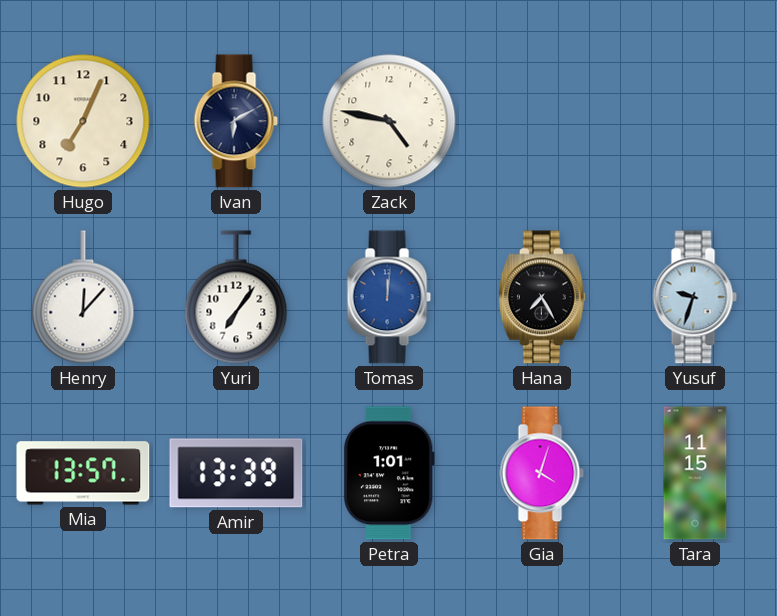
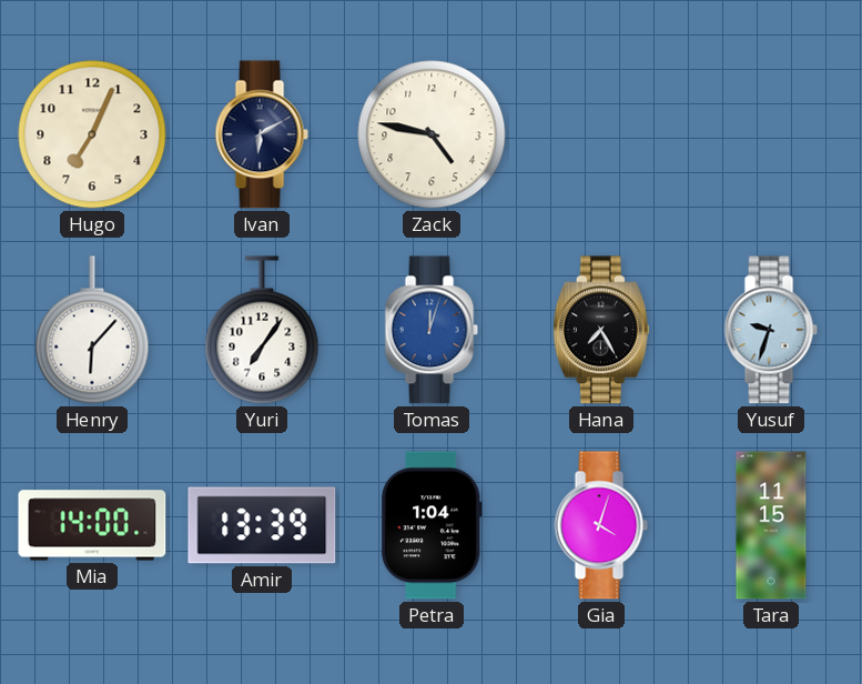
Henry: 12:07 -> 6:07 (92, 330)
Tomas: 12:01 -> 12:03 (432, 330)
Mia: 13:57 -> 14:00 (92, 525)
Petra: 1:01 -> 1:04 (432, 525)
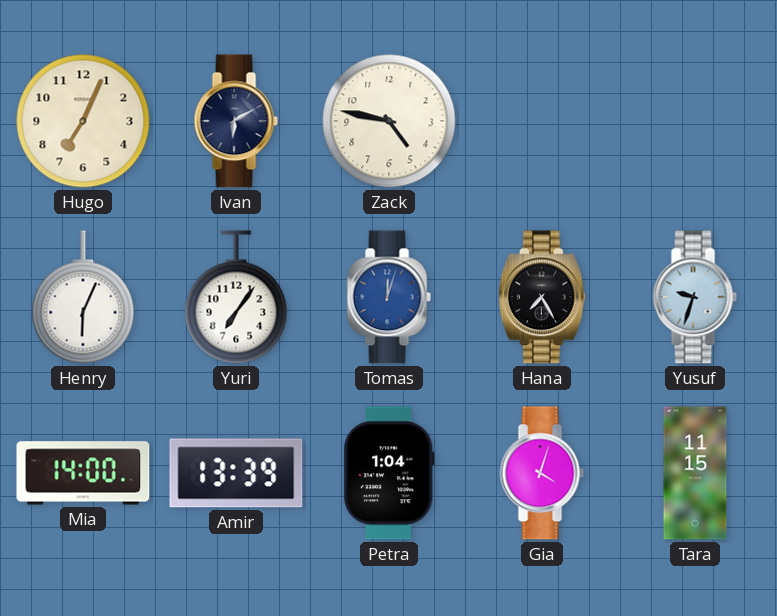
Henry: 6:07 -> 6:04 (83, 297)
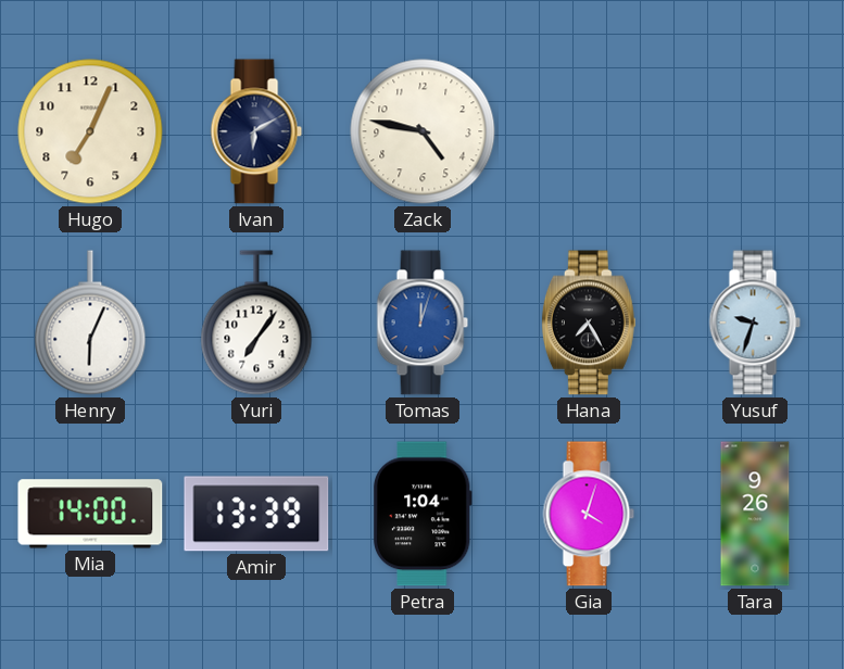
Tara: 11:15 -> 9:26 (755, 514)
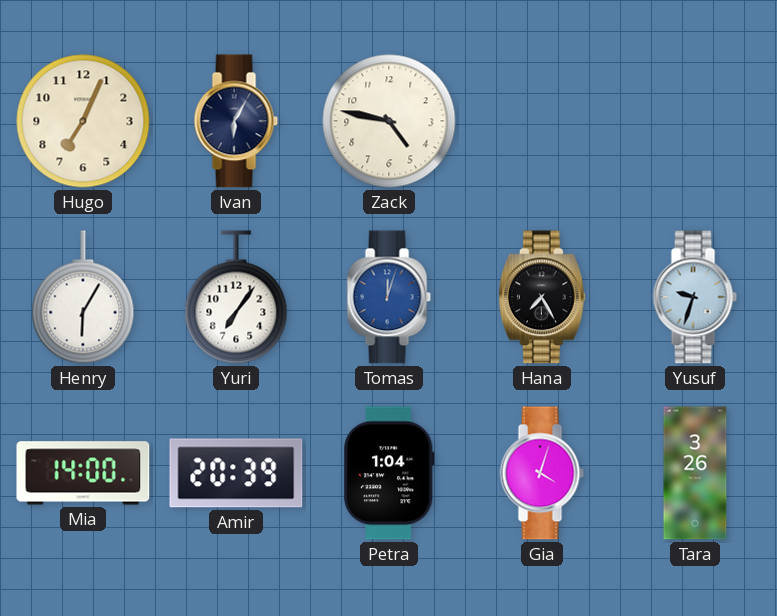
Ivan: 6:10 -> 6:05 (236, 121)
Henry: 6:04 -> 6:05 (83, 297)
Amir: 13:39 -> 20:39 (236, 473)
Tara: 9:26 -> 3:26 (695, 473)
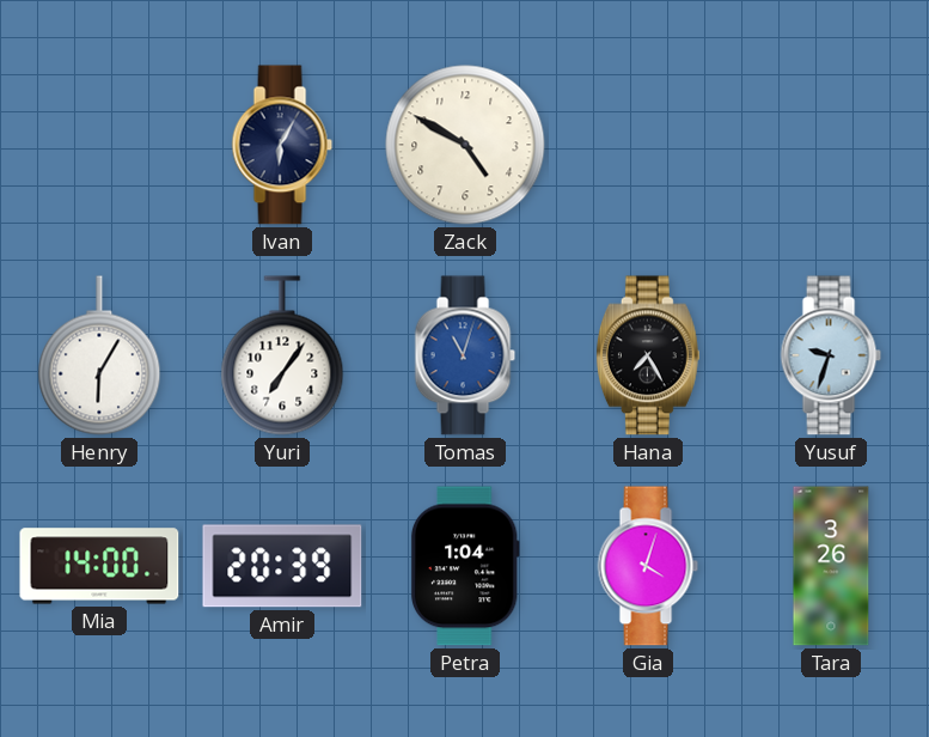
Hugo: 7:04 -> none (83, 121)
Zack: 4:47 -> 4:50 (465, 145)
Tomas: 12:03 -> 11:03 (465, 355)
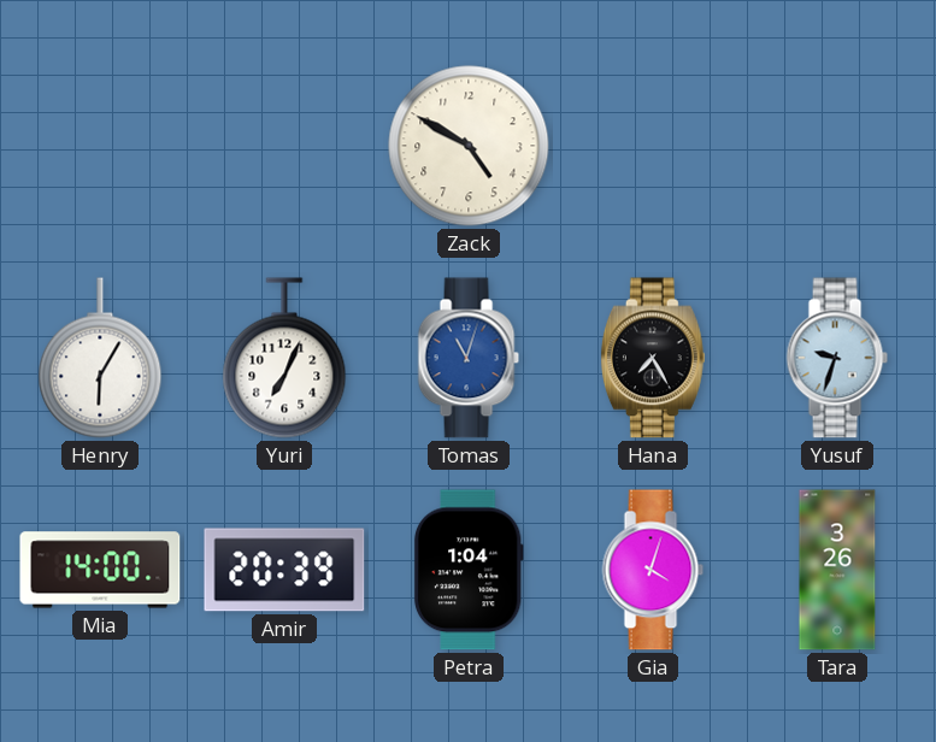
Ivan: 6:05 -> none (282, 145)
Yuri: 7:06 -> 7:04 (284, 358)
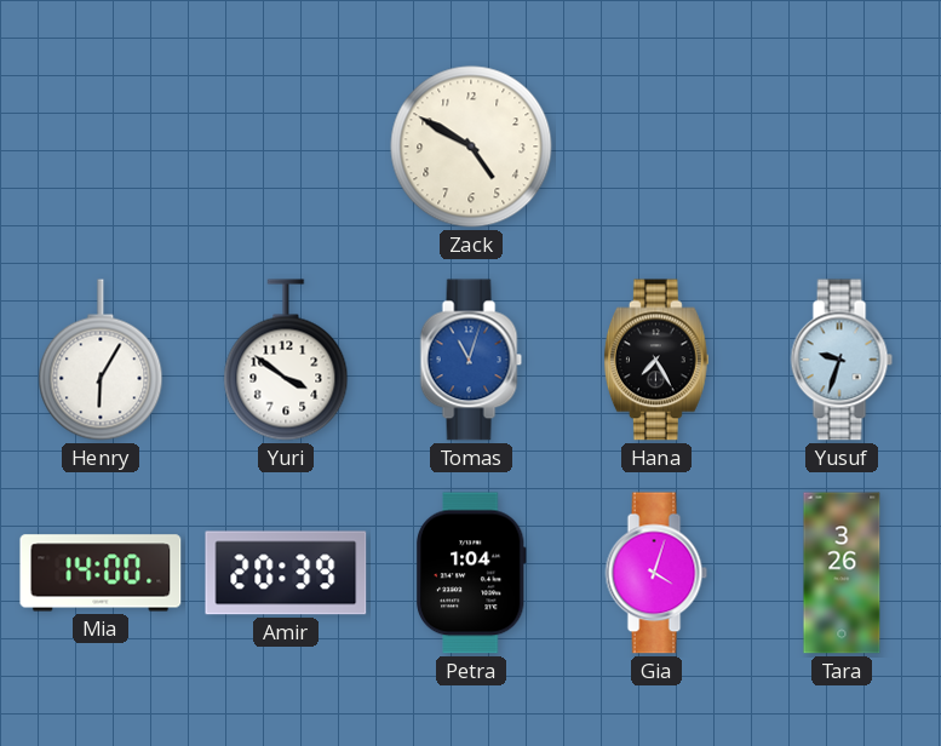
Yuri: 7:04 -> 3:51 (286, 360)
